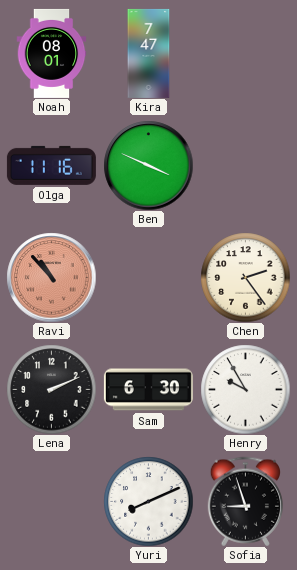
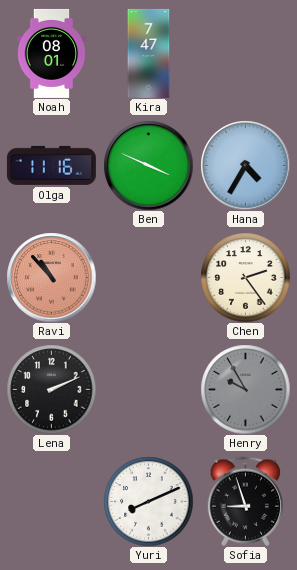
Hana: none -> 4:35 (245, 165)
Sam: 6:30 -> none (148, 390)
Henry dial: white -> grey (245, 389)
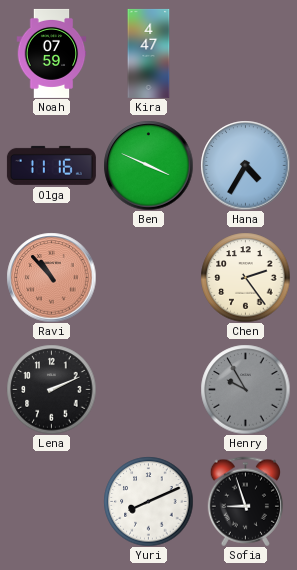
Noah: 08:01 -> 07:59 (52, 53)
Kira: 7:47 -> 4:47 (149, 53)
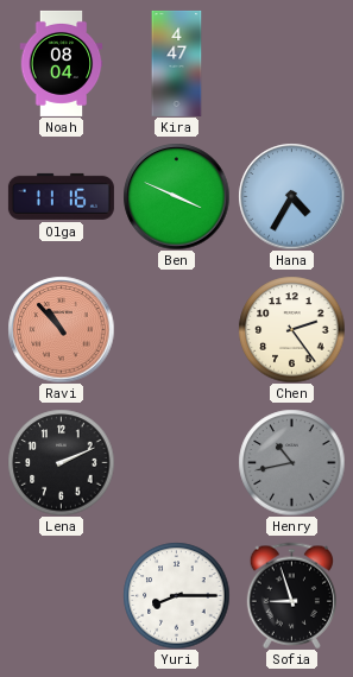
Noah: 07:59 -> 08:04 (62, 63)
Henry: 9:55 -> 10:43 (291, 462)
Yuri: 8:11 -> 8:15 (176, 595)
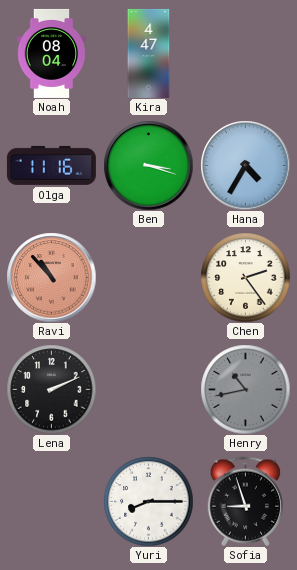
Ben: 3:49 -> 3:18 (148, 165)
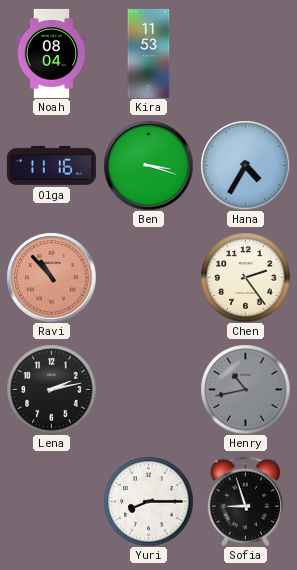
Kira: 4:47 -> 11:53 (149, 53)
Lena: 2:11 -> 2:13 (51, 389)
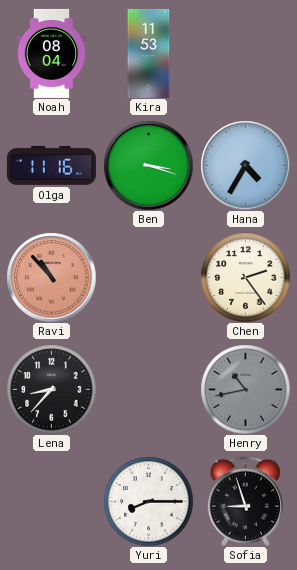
Lena: 2:13 -> 8:37 (51, 389)
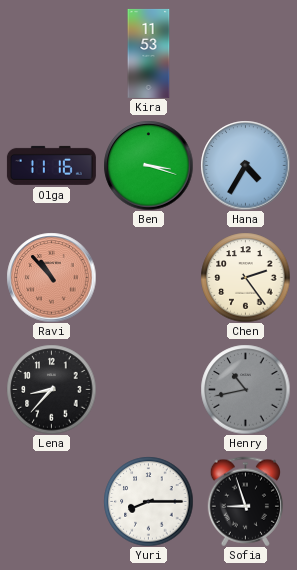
Noah: 08:04 -> none (52, 53)
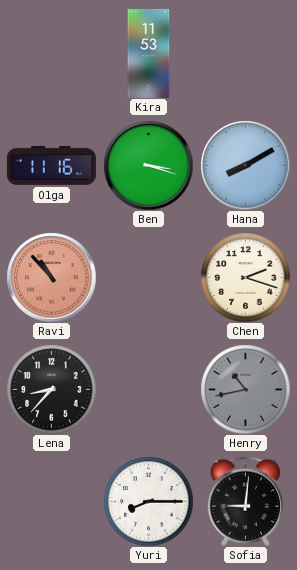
Hana: 4:35 -> 8:10 (245, 165)
Chen: 2:24 -> 2:18 (245, 277)
Sofia: 8:57 -> 9:01 (245, 501)
